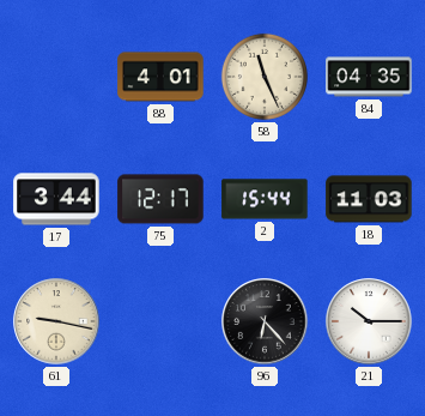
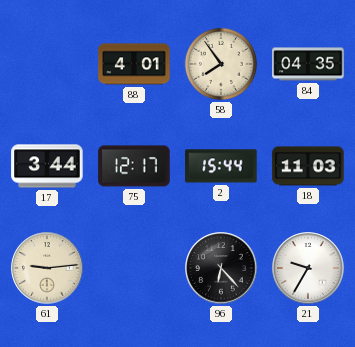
58: 11:26 -> 7:54 (221, 64)
61: 9:17 -> 9:14 (47, 268)
21: 10:15 -> 9:35 (308, 268)
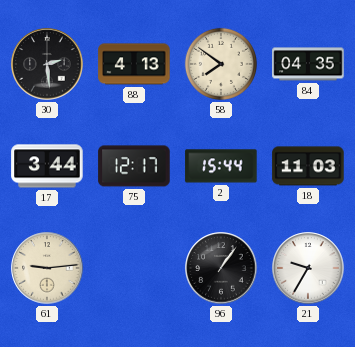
30: none -> 2:29 (47, 64)
88: 4:01 -> 4:13 (134, 64)
58: 7:54 -> 7:51 (221, 64)
96: 6:23 -> 1:06 (221, 268)
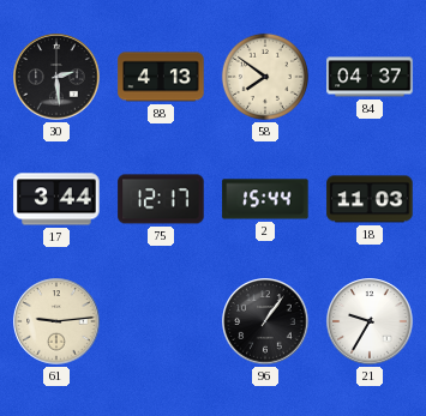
84: 04:35 -> 04:37 (370, 77)
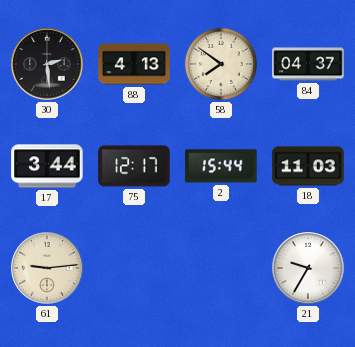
96: 1:06 -> none (265, 321)
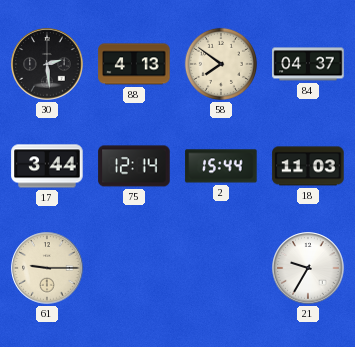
75: 12:17 -> 12:14 (134, 166)
61: 9:14 -> 9:15 (47, 268)
